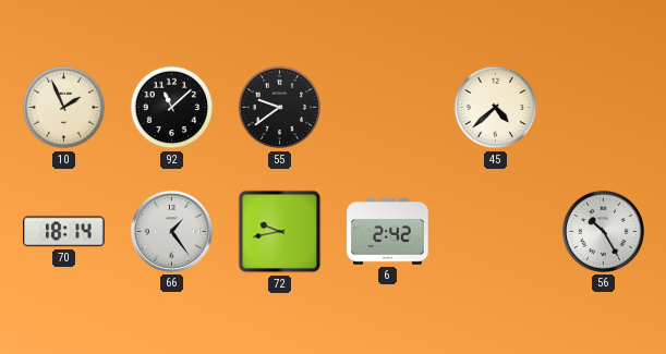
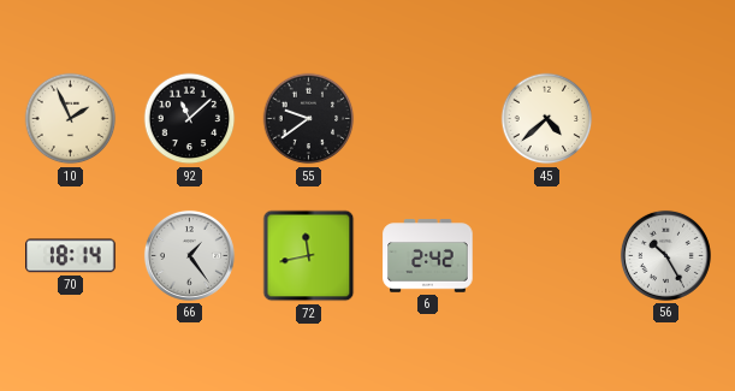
72: 9:43 -> 11:43 (309, 256)
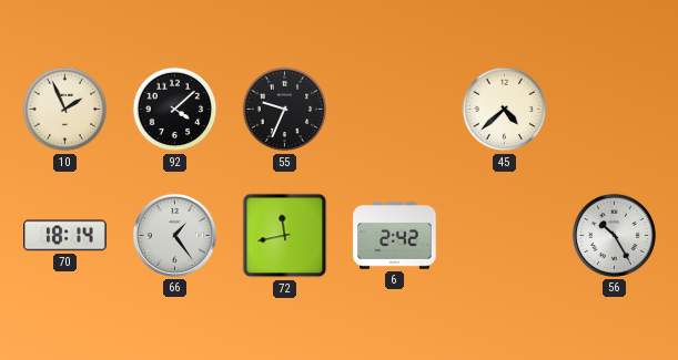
92: 11:08 -> 4:08 (175, 110)
55: 9:39 -> 9:34 (285, 110)
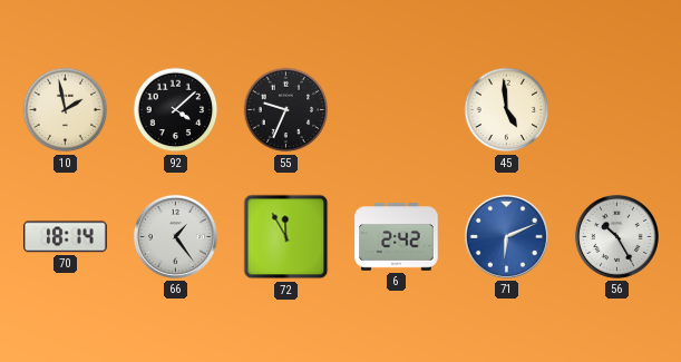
10: 1:56 -> 1:58 (66, 110)
45: 4:38 -> 4:59 (507, 110)
72: 11:43 -> 11:55 (286, 237)
71: none -> 6:11 (506, 236)
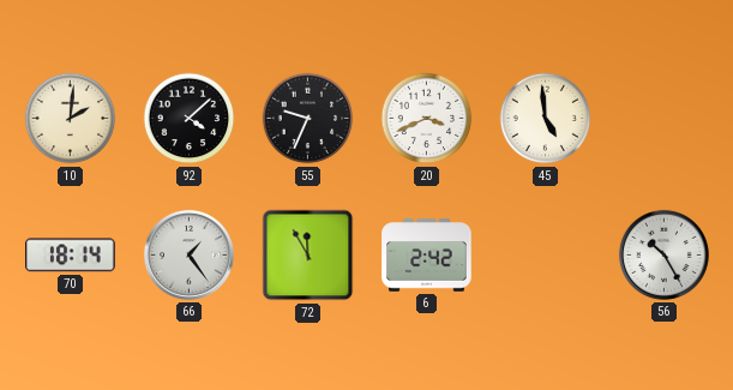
10: 1:58 -> 2:01 (71, 119)
20: none -> 3:41 (427, 119)
71: 6:11 -> none (506, 236)
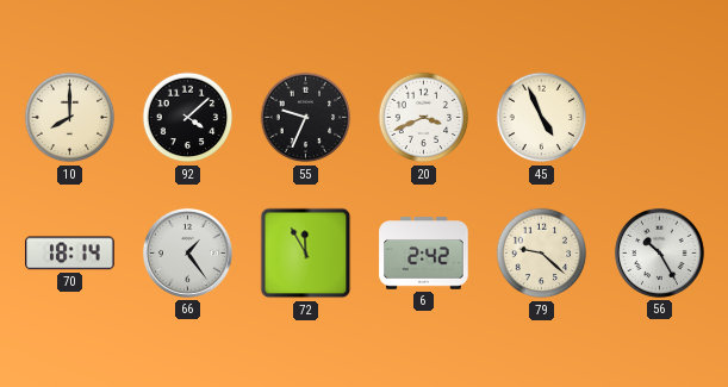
10: 2:01 -> 8:00 (70, 118)
45: 4:59 -> 4:56 (542, 118)
79: none -> 9:22 (542, 254)
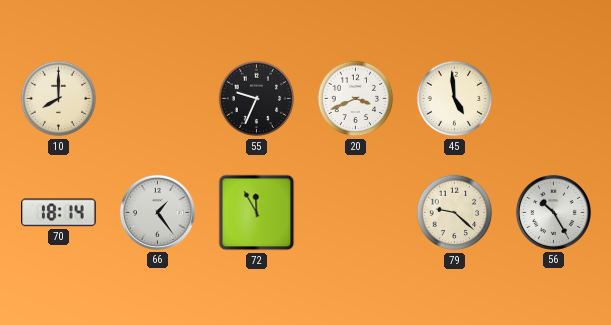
92: 4:08 -> none (188, 118)
45: 4:56 -> 4:59 (455, 99)
6: 2:42 -> none (424, 254)
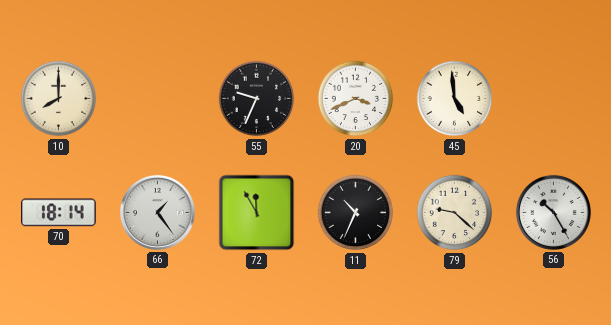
11: none -> 10:34 (356, 213)
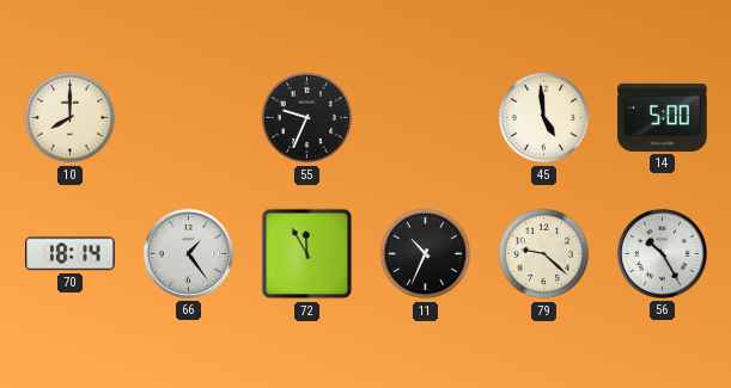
20: 3:41 -> none (356, 99)
14: none -> 5:00 (663, 117)
